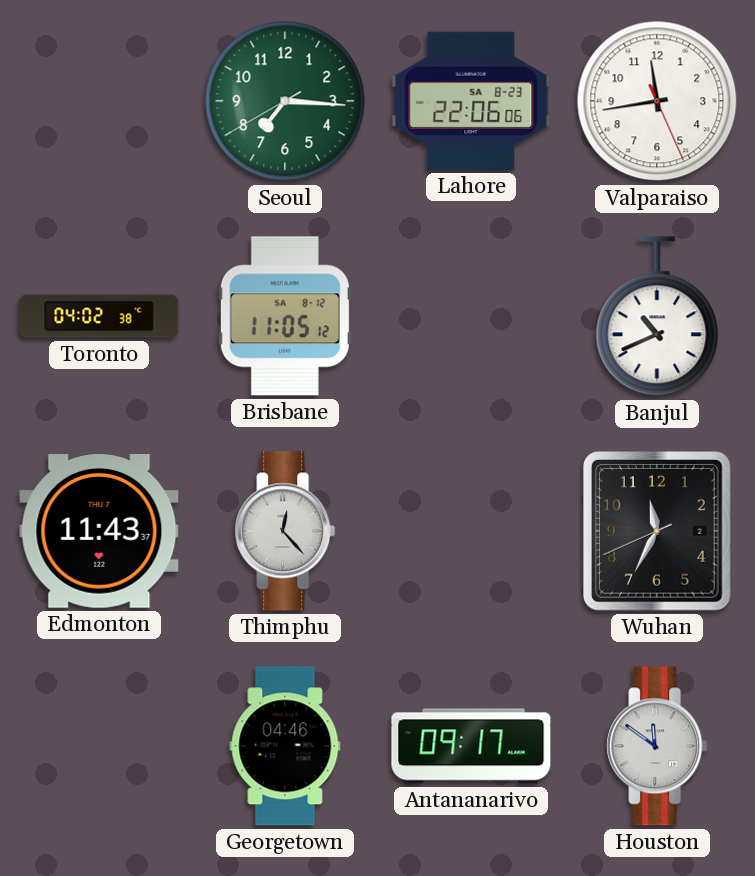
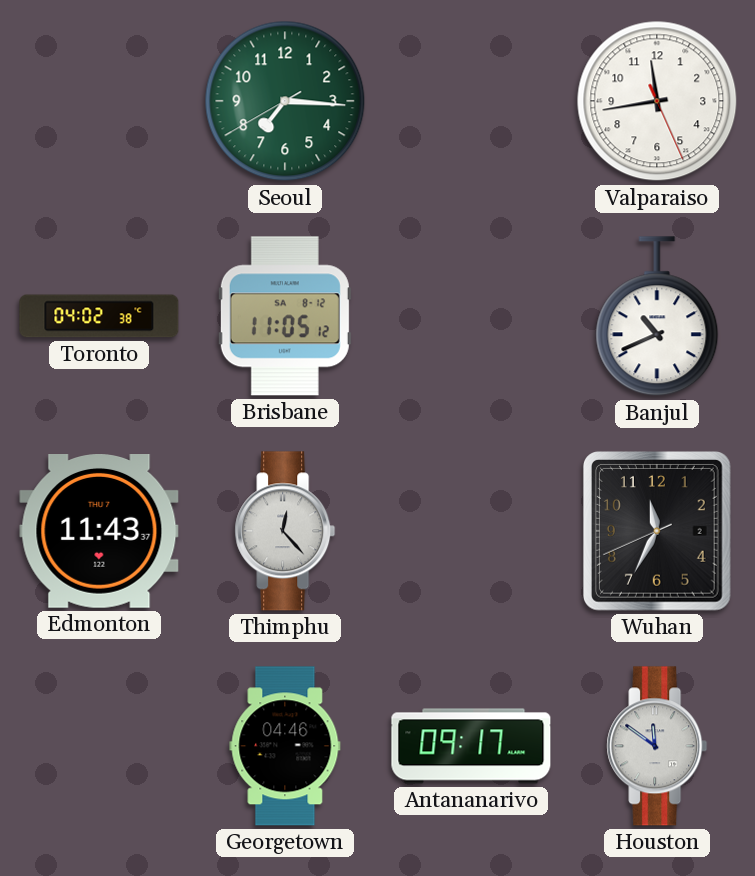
Lahore: 22:06 -> none (471, 101)
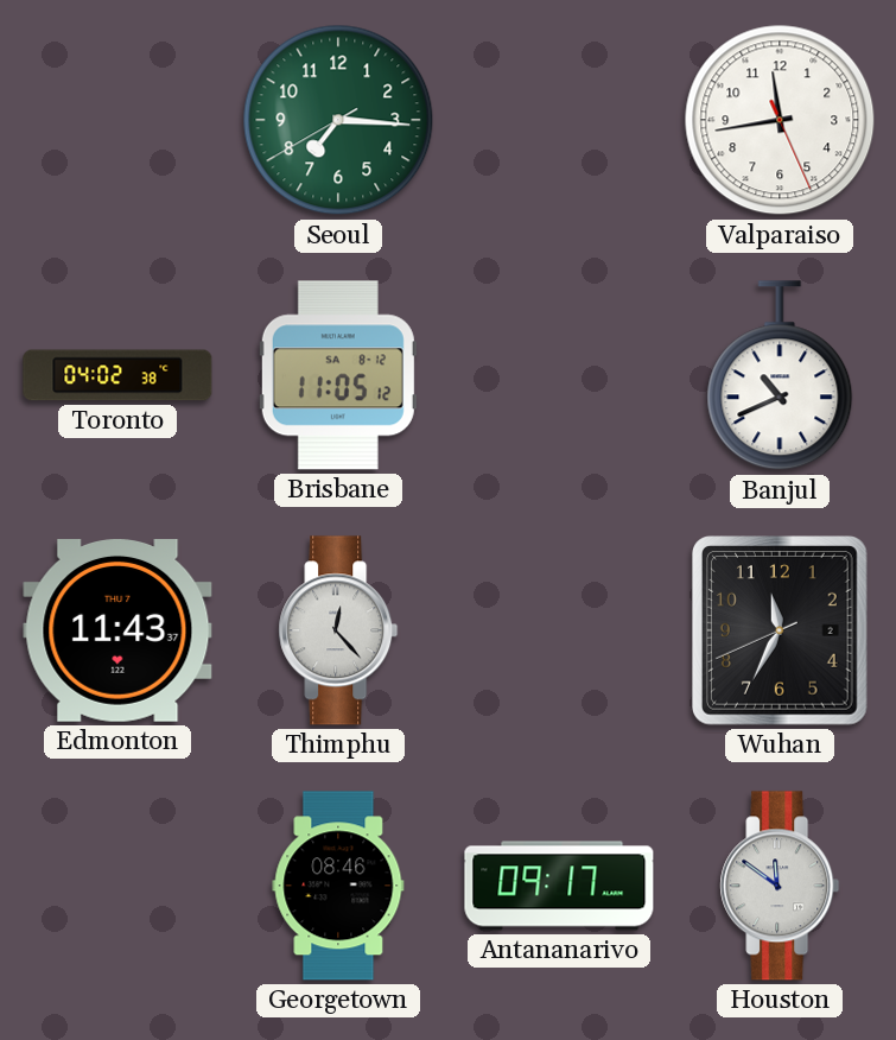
Georgetown: 04:46 -> 08:46 (338, 886)
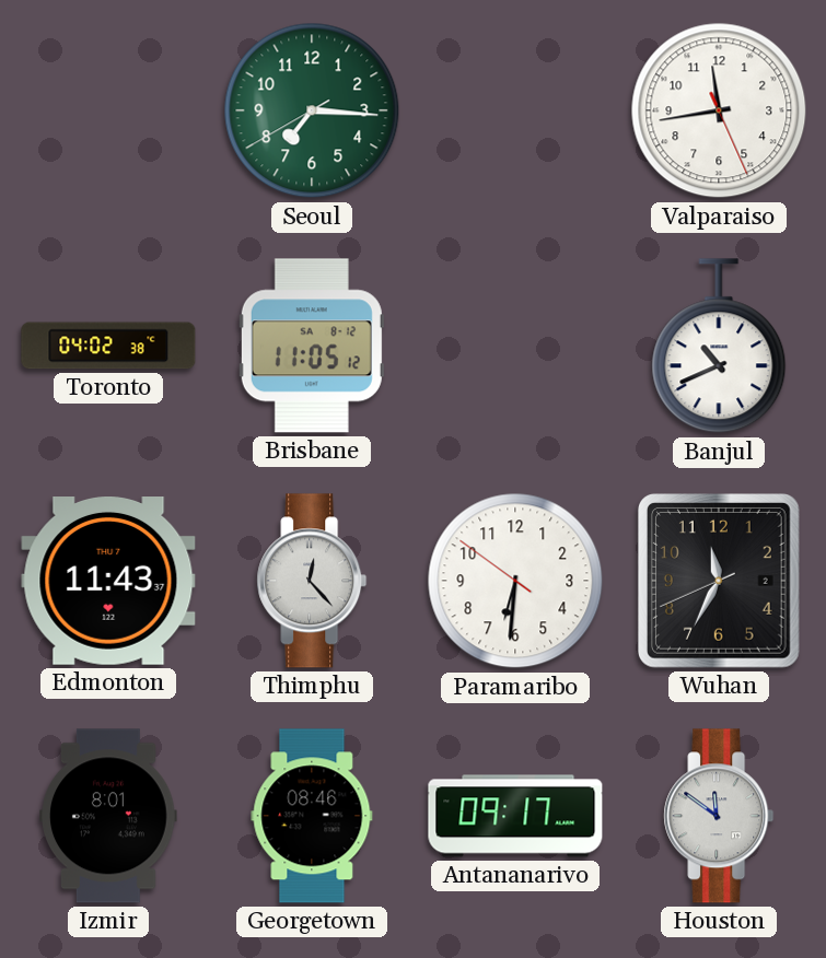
Paramaribo: none -> 6:30 (515, 581)
Izmir: none -> 8:01 (109, 816)
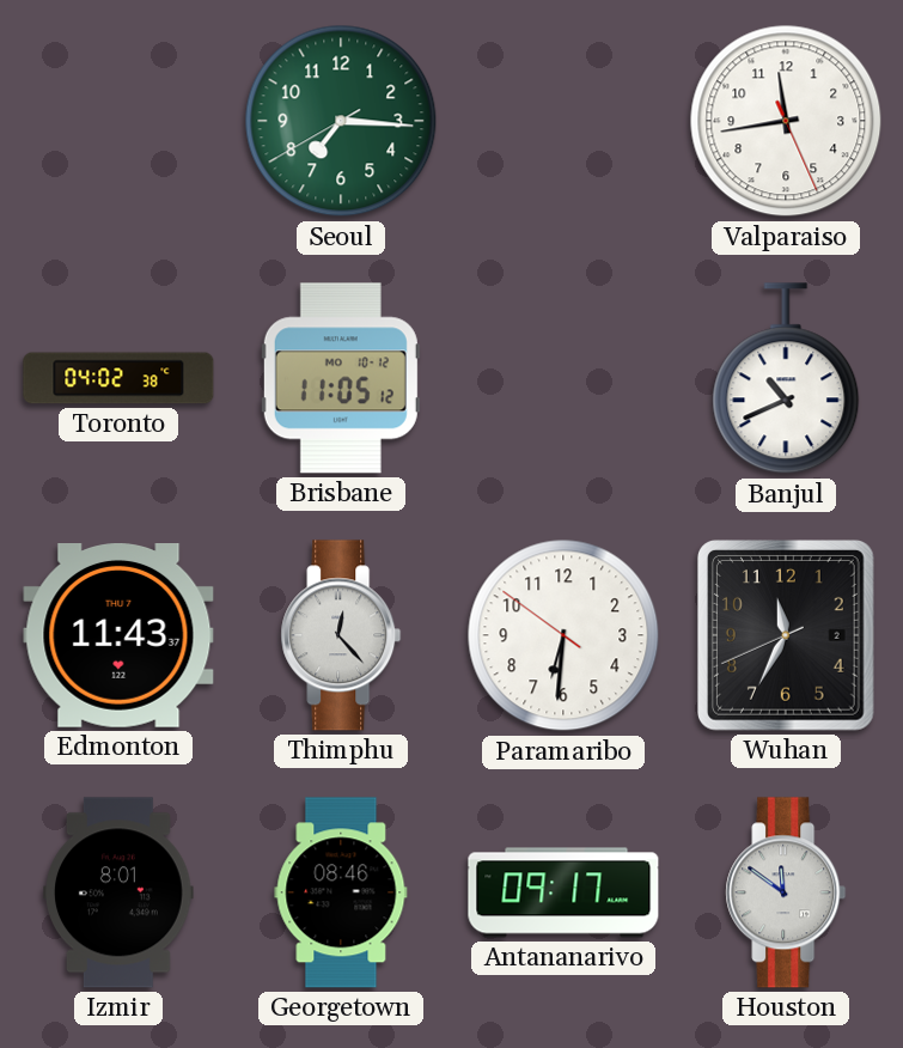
Brisbane date: SA 8-12 -> MO 10-12 (341, 378)
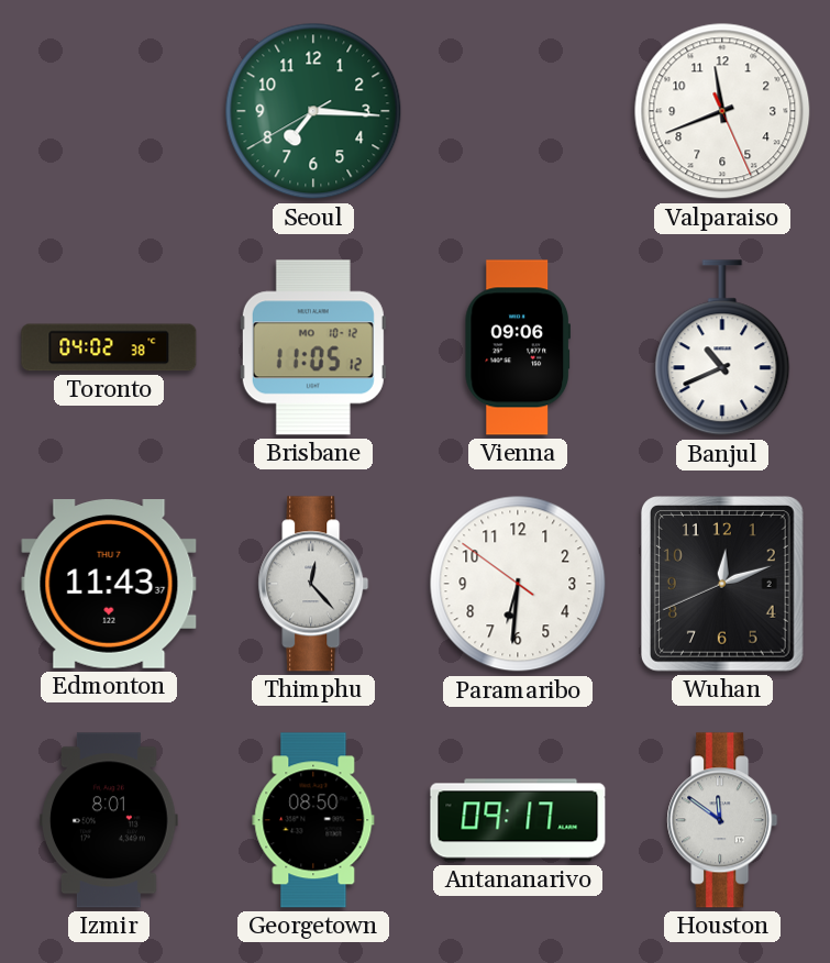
Valparaiso: 11:43 -> 11:41 (722, 111)
Vienna: none -> 09:06 (517, 347)
Wuhan: 11:34 -> 12:11 (722, 585)
Georgetown: 08:46 -> 08:50 (313, 820)
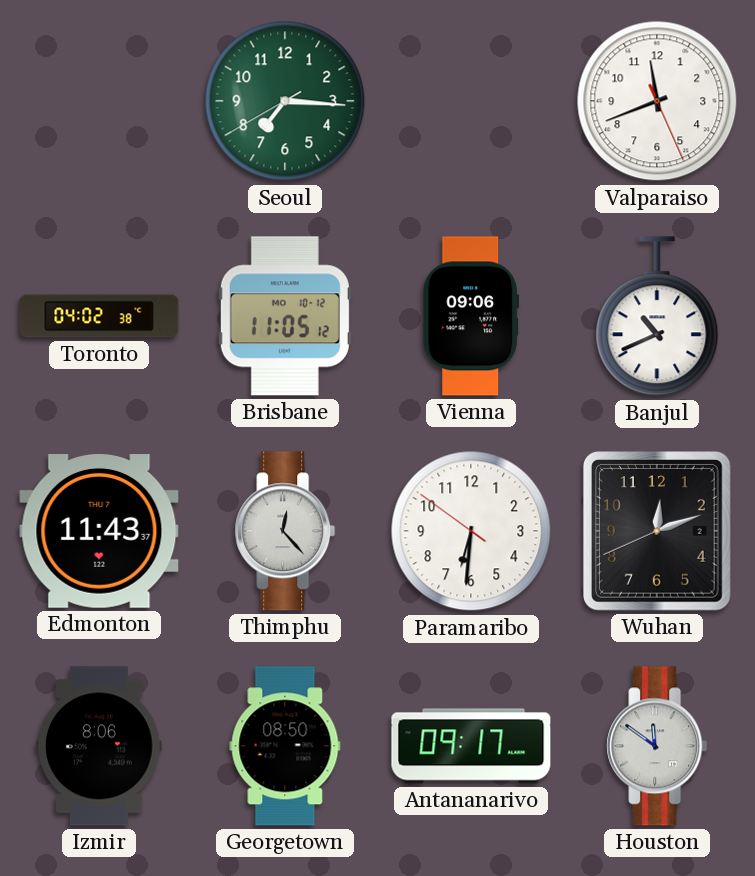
Izmir: 8:01 -> 8:06 (100, 746)
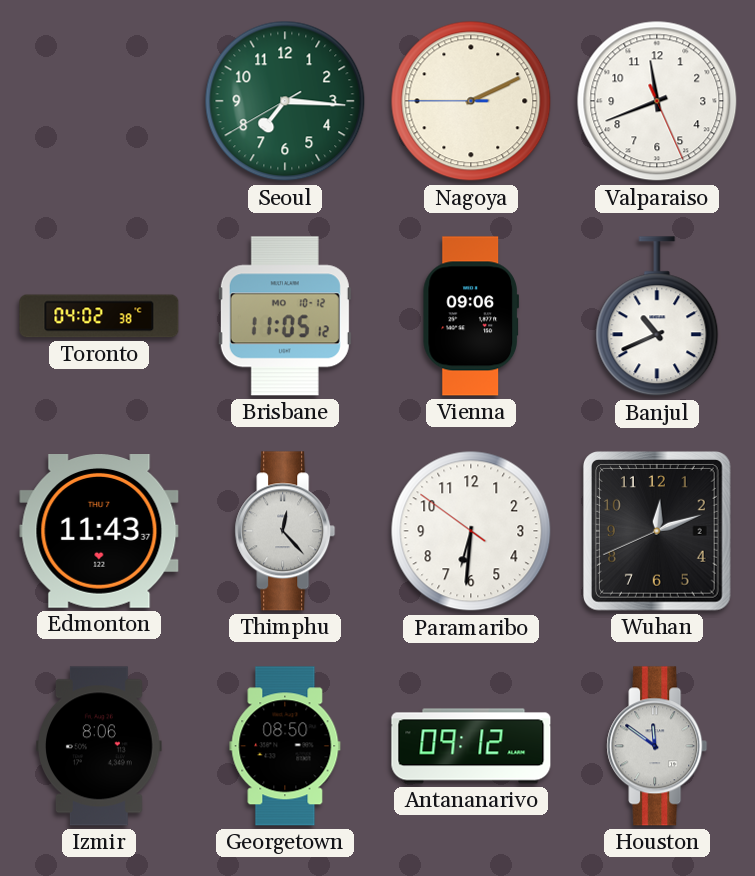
Nagoya: none -> 2:10 (471, 101)
Antananarivo: 09:17 -> 09:12 (471, 746)
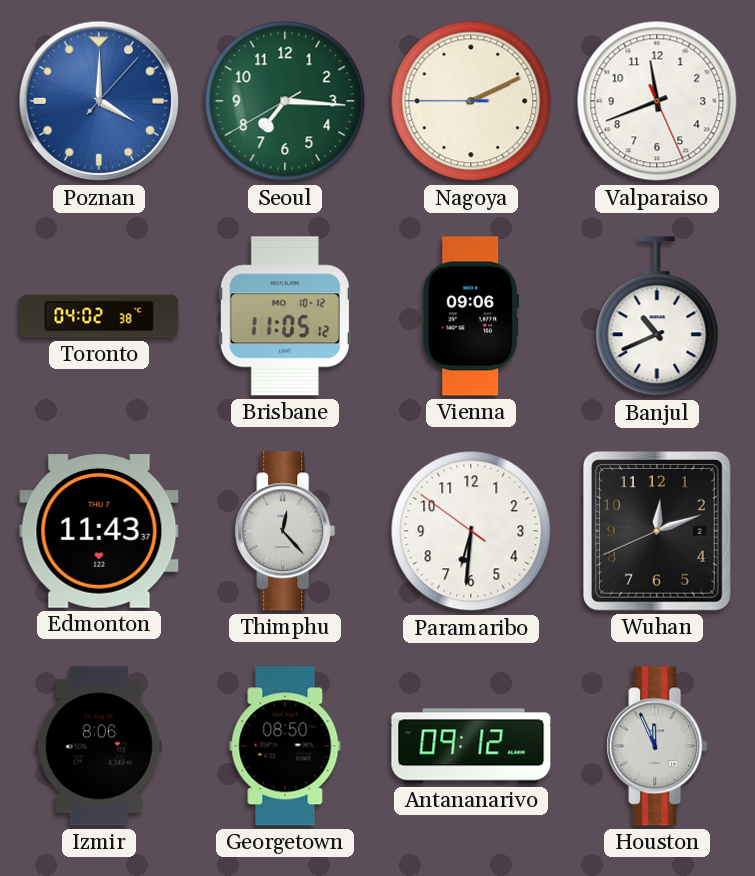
Poznan: none -> 4:00 (99, 101)
Houston: 11:51 -> 11:56 (657, 746)
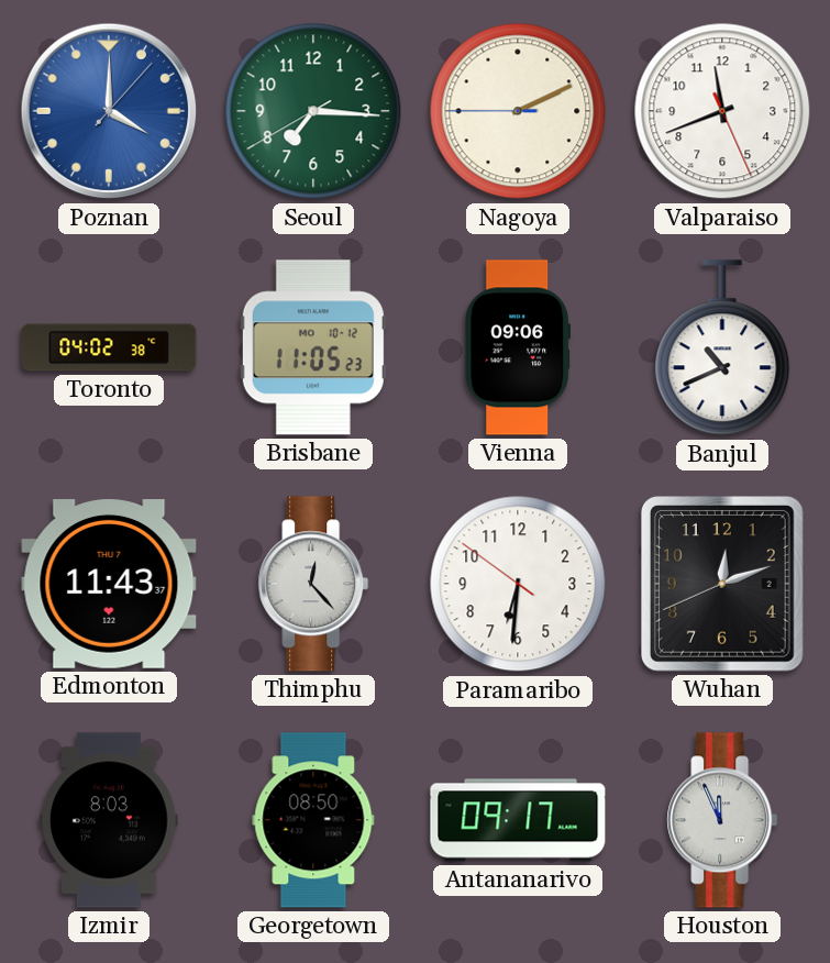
Brisbane: 11:05:12 -> 11:05:23 (313, 347)
Izmir: 8:06 -> 8:03 (110, 820)
Antananarivo: 09:12 -> 09:17 (518, 820)
